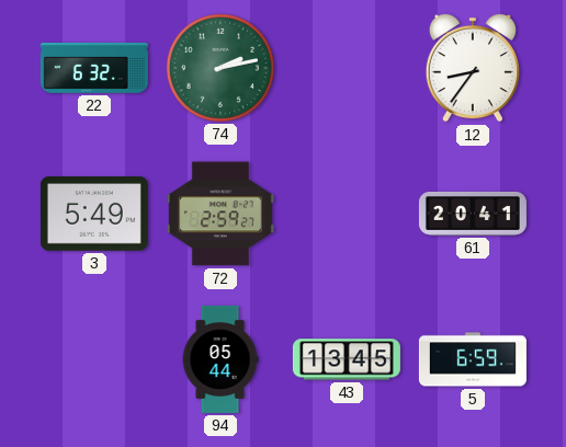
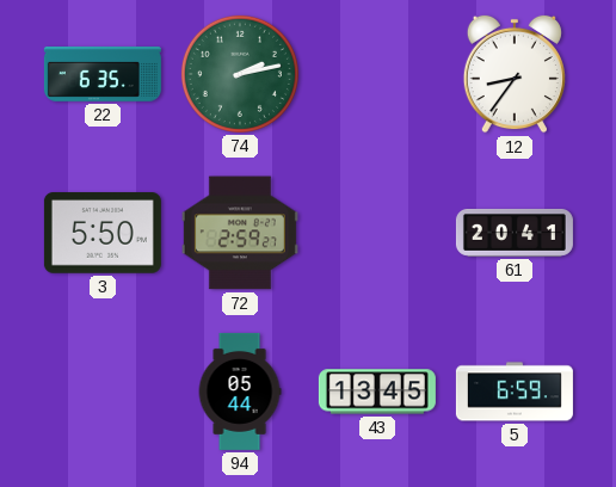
22: 6:32 -> 6:35 (103, 74)
3: 5:49 -> 5:50 (103, 233)
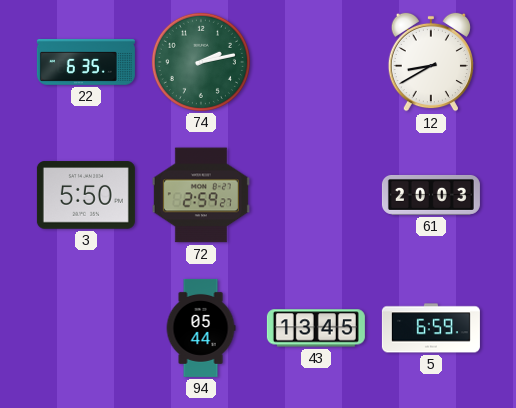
12: 8:36 -> 8:40 (431, 62)
61: 20:41 -> 20:03 (431, 195)
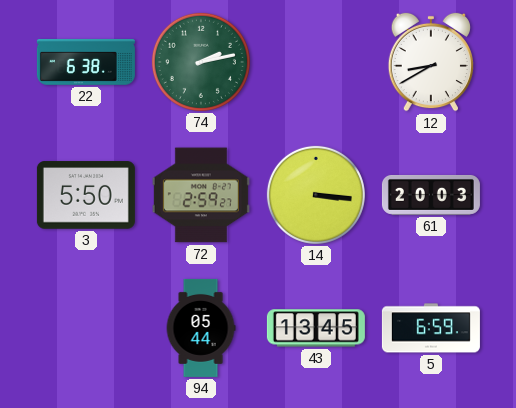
22: 6:35 -> 6:38 (86, 62)
14: none -> 3:16 (316, 195)
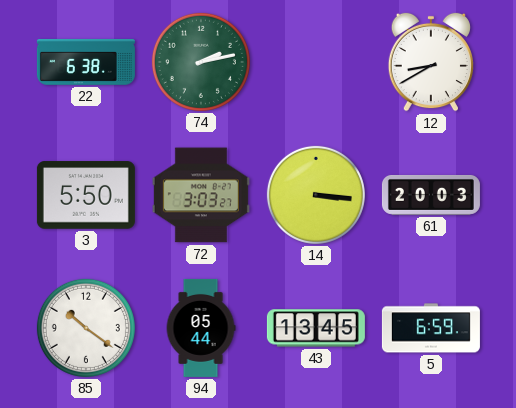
72: 2:59 -> 3:03 (201, 195)
85: none -> 10:21 (86, 328)
